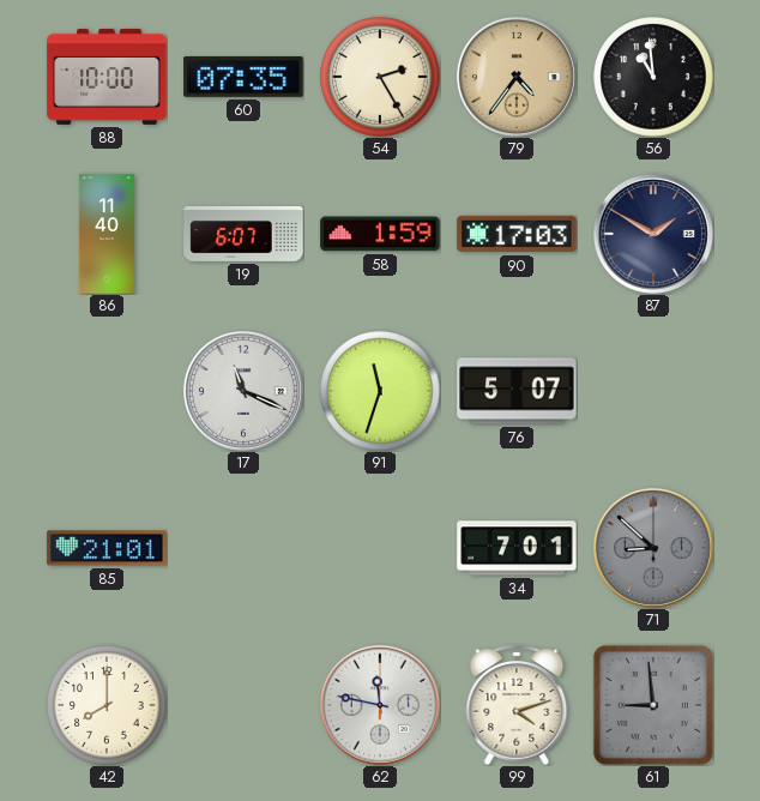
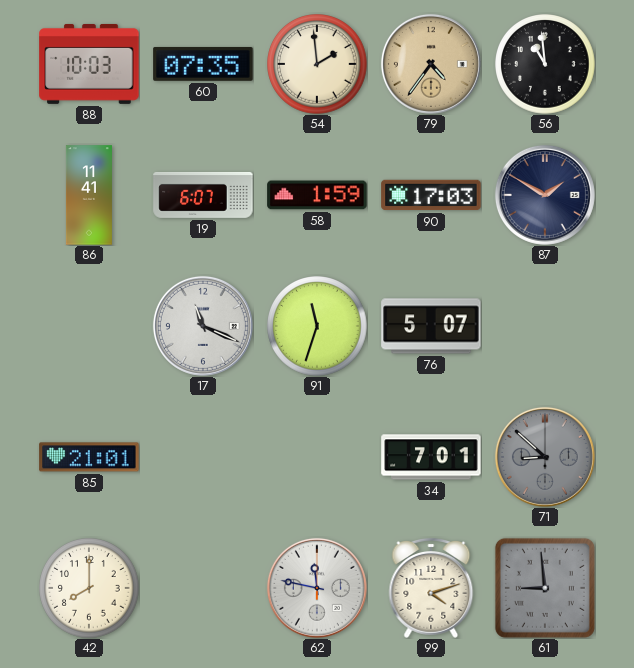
88: 10:00 -> 10:03 (89, 64)
54: 2:25 -> 1:59 (317, 64)
86: 11:40 -> 11:41 (89, 195)
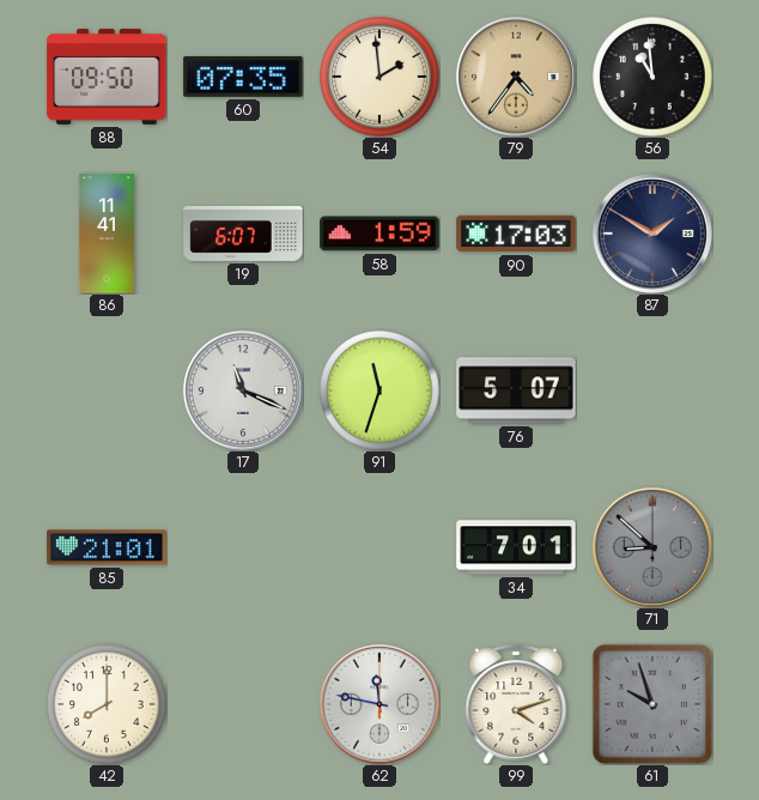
88: 10:03 -> 09:50 (107, 77)
61: 8:59 -> 9:57 (652, 704)
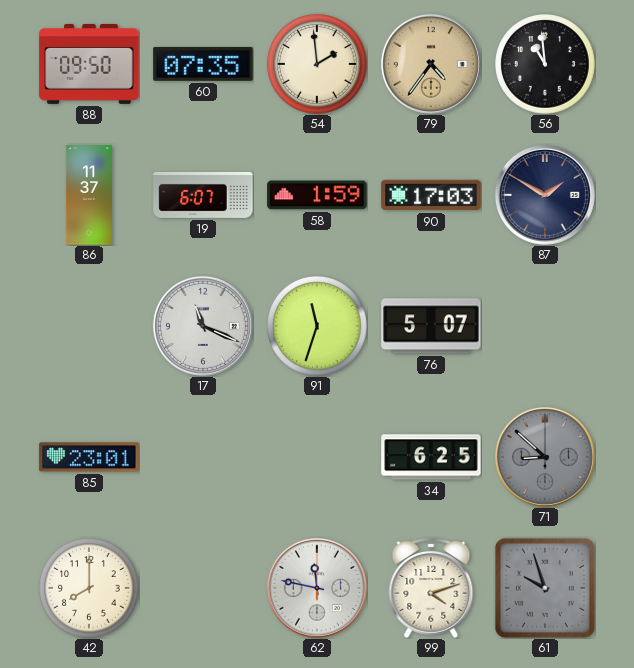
86: 11:41 -> 11:37 (89, 195)
85: 21:01 -> 23:01 (89, 457)
34: 7:01 -> 6:25 (431, 457)
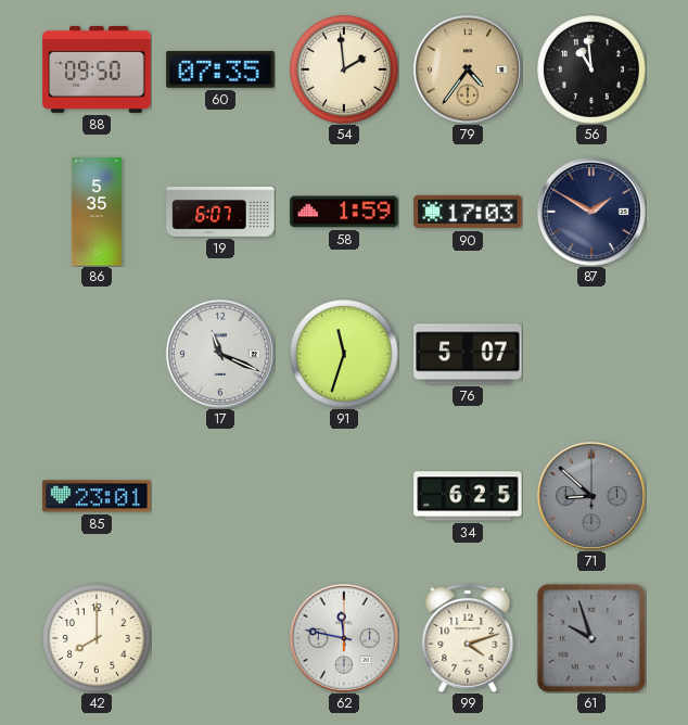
86: 11:37 -> 5:35 (97, 212)
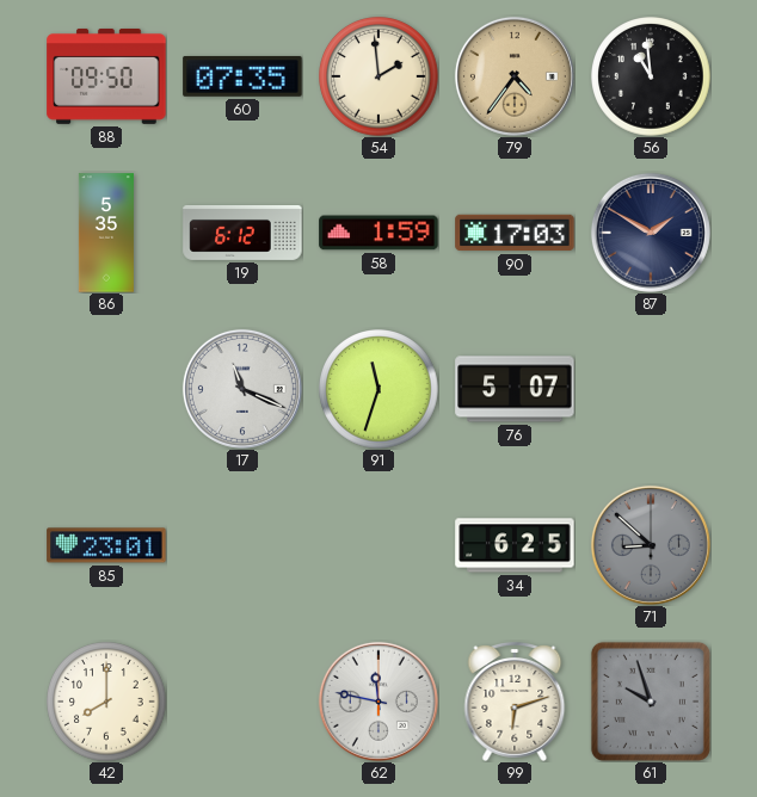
19: 6:07 -> 6:12 (242, 233)
99: 4:12 -> 6:12 (515, 703)
